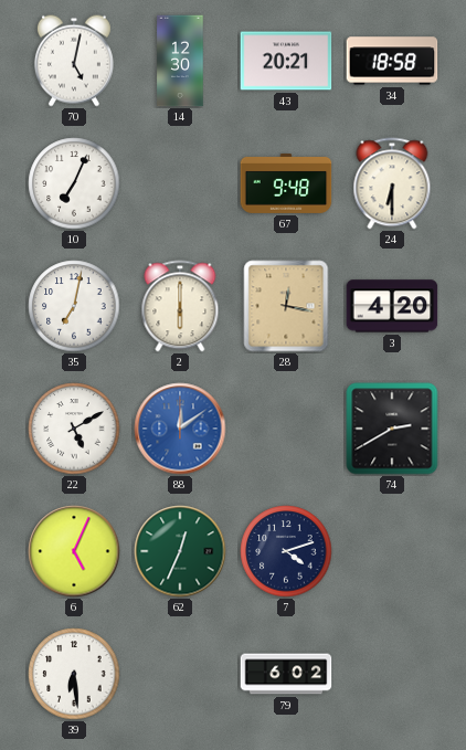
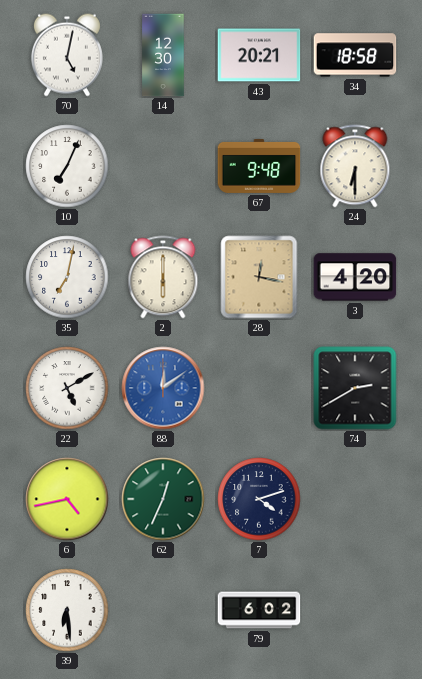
6: 5:04 -> 4:43 (67, 499)
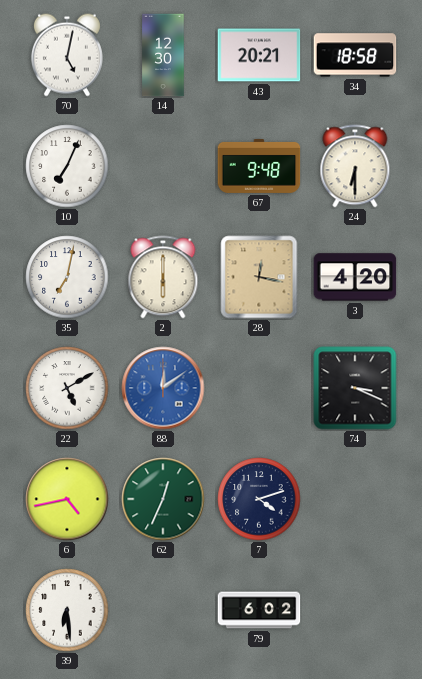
74: 2:40 -> 3:19 (355, 388)
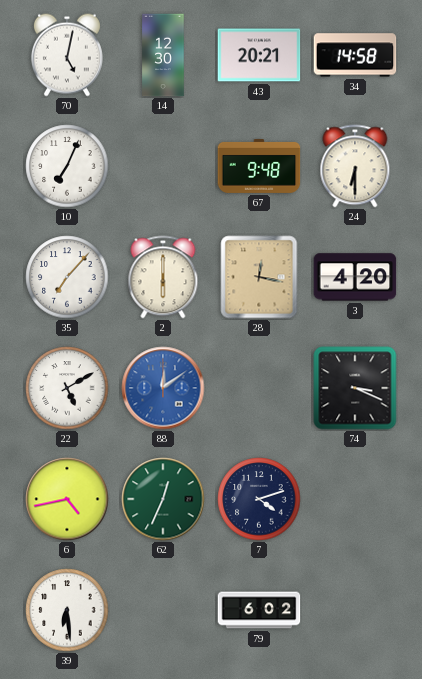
34: 18:58 -> 14:58 (355, 55)
35: 7:02 -> 7:07 (67, 277)
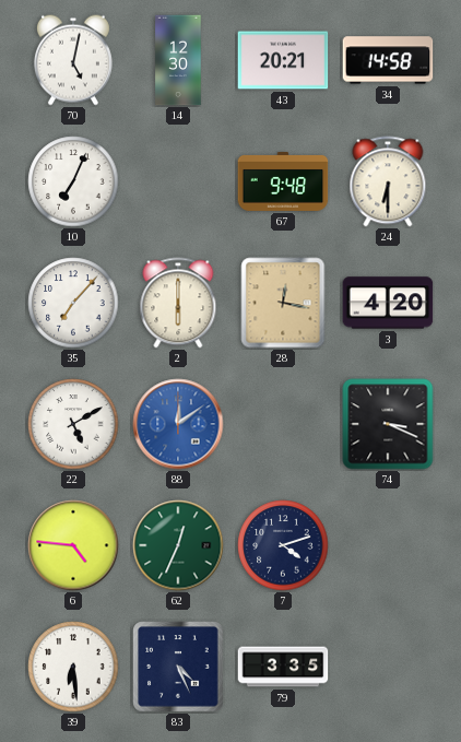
6: 4:43 -> 4:46 (73, 545)
83: none -> 4:26 (178, 667)
79: 6:02 -> 3:35 (283, 667)
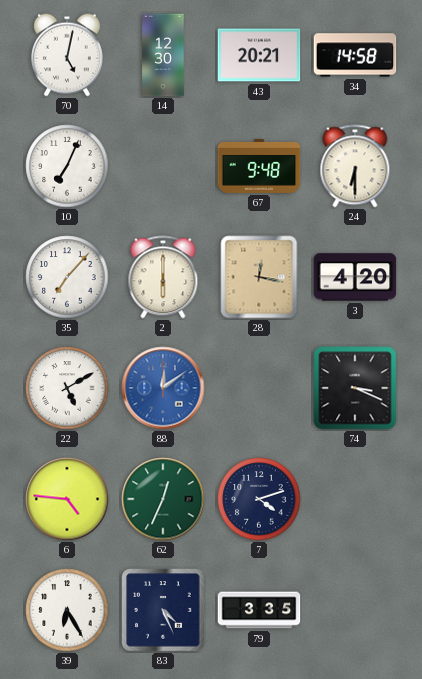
39: 6:29 -> 6:25 (67, 610)
